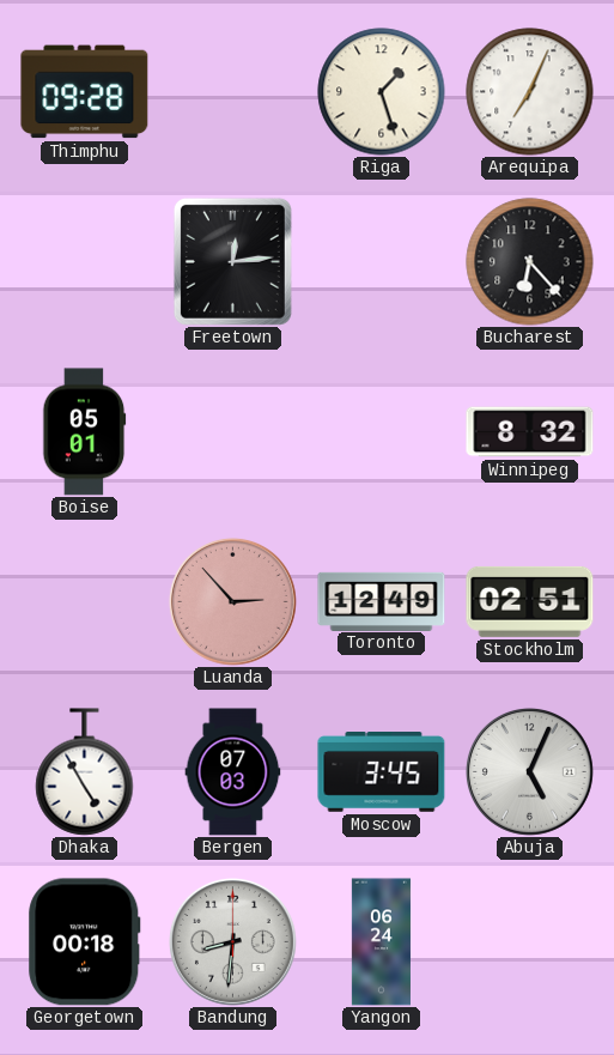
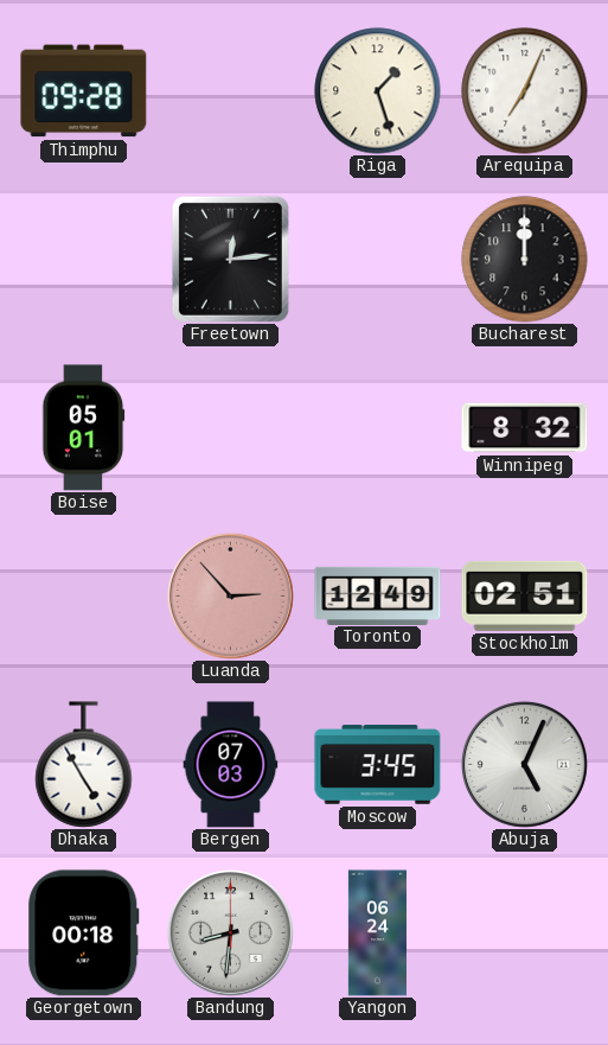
Bucharest: 6:23 -> 12:00 (525, 260)
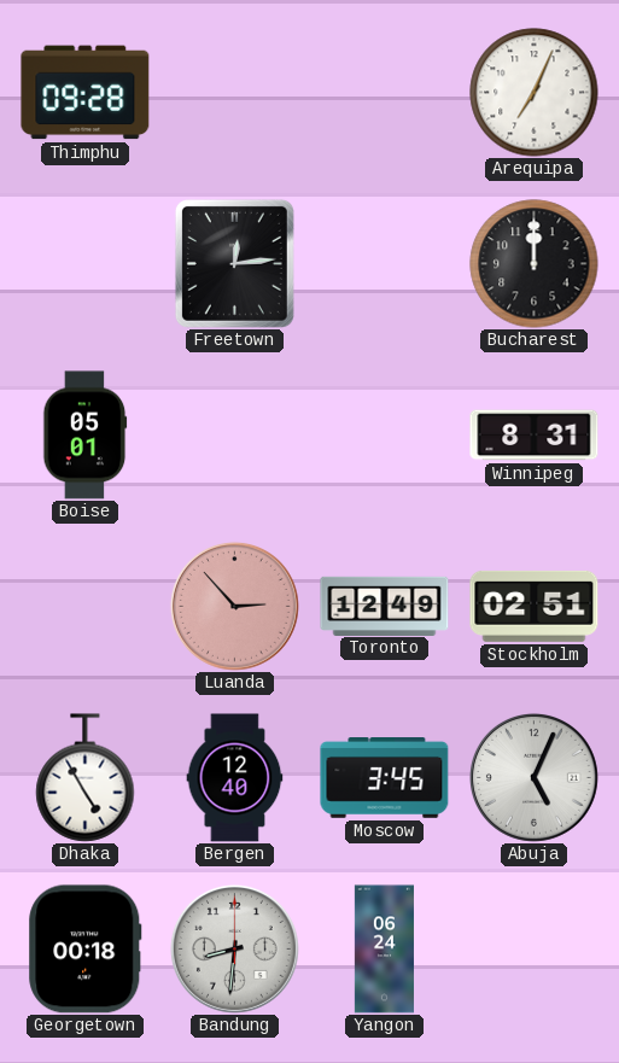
Riga: 1:27 -> none (378, 91)
Winnipeg: 8:32 -> 8:31 (535, 436)
Bergen: 07:03 -> 12:40 (235, 778)
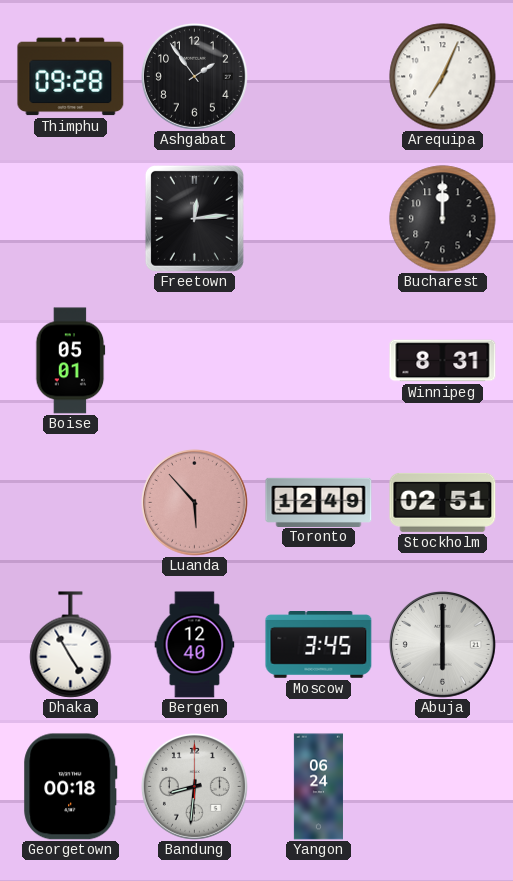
Ashgabat: none -> 1:54 (194, 76)
Luanda: 2:53 -> 5:53 (194, 502)
Abuja: 5:04 -> 6:00 (442, 644)
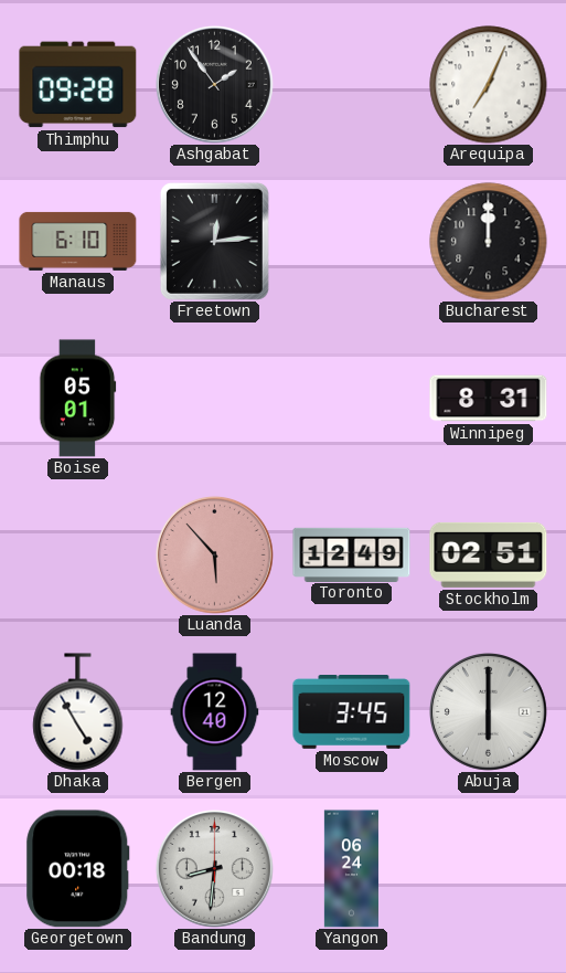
Manaus: none -> 6:10 (78, 241)
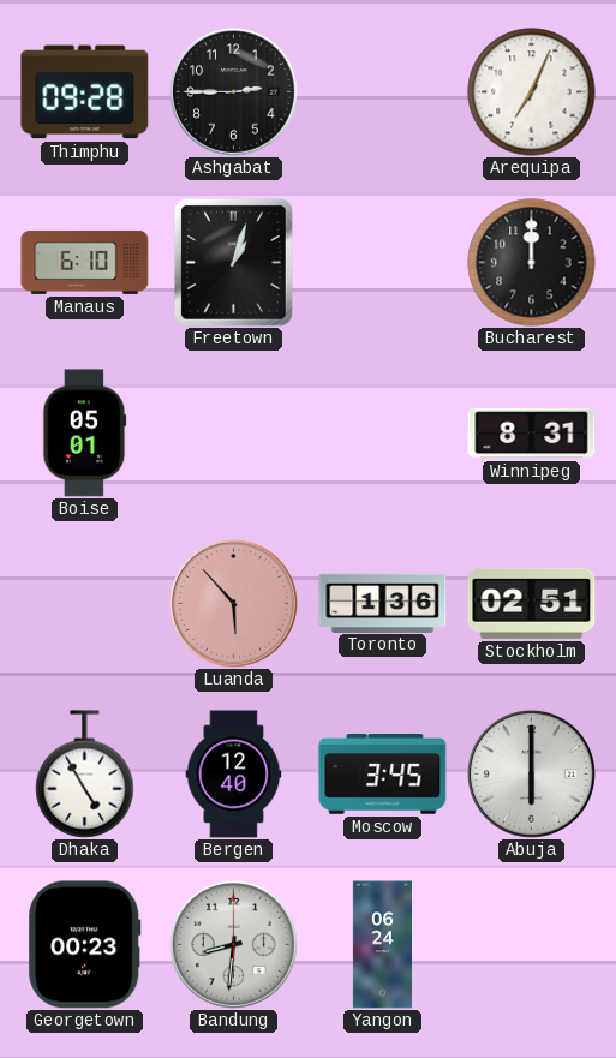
Ashgabat: 1:54 -> 2:45 (233, 91)
Freetown: 12:14 -> 1:03 (233, 262)
Toronto: 12:49 -> 1:36 (383, 603)
Georgetown: 00:18 -> 00:23 (85, 945)
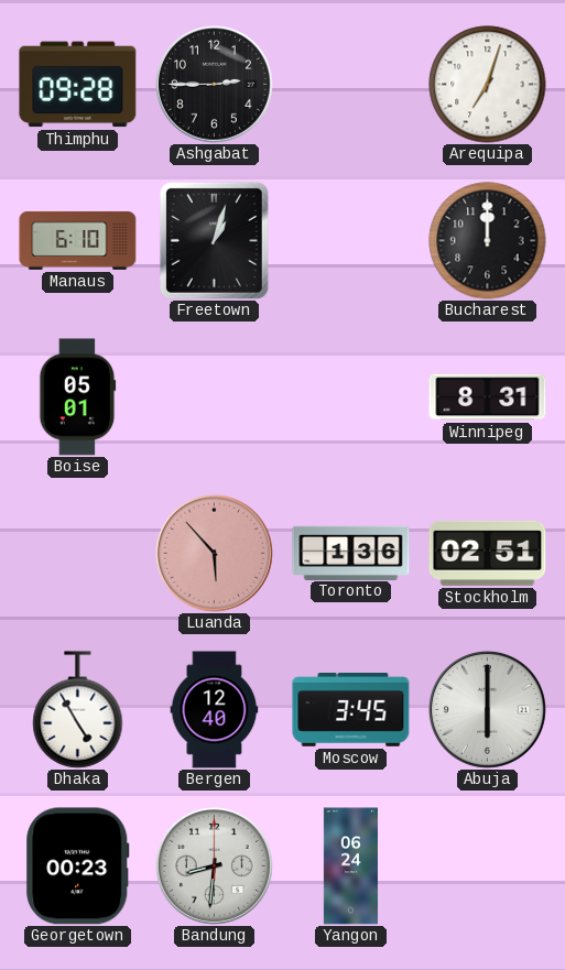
Arequipa: 7:04 -> 7:03 (488, 85)
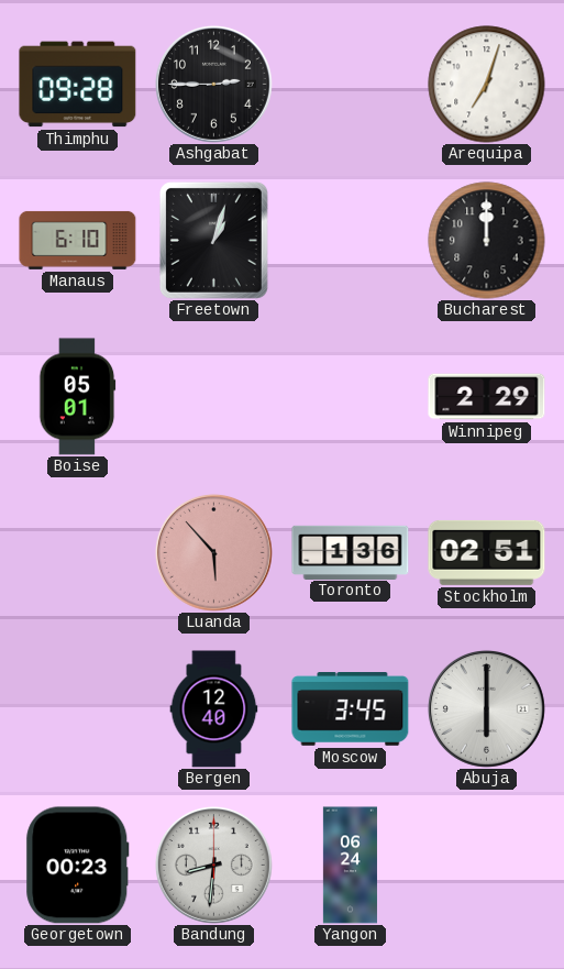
Winnipeg: 8:31 -> 2:29 (487, 397)
Dhaka: 4:55 -> none (78, 710)
